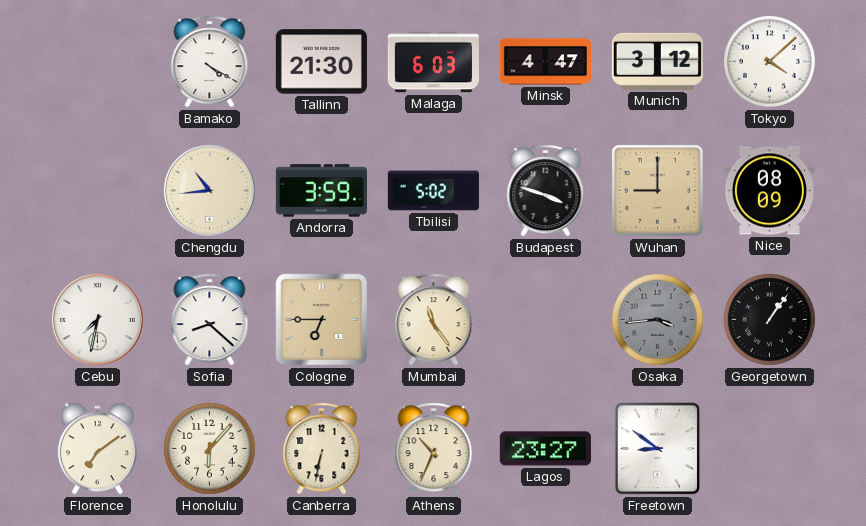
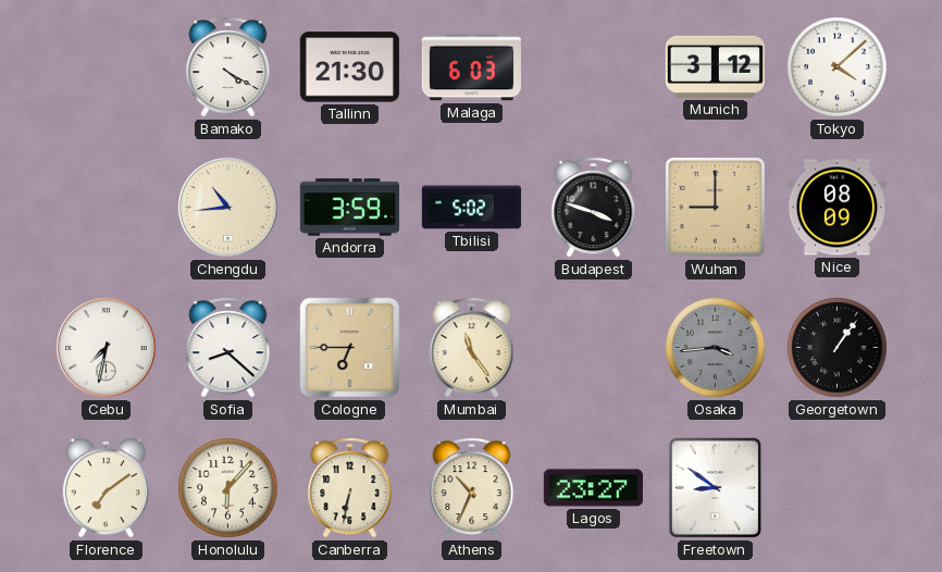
Minsk: 4:47 -> none (545, 62)
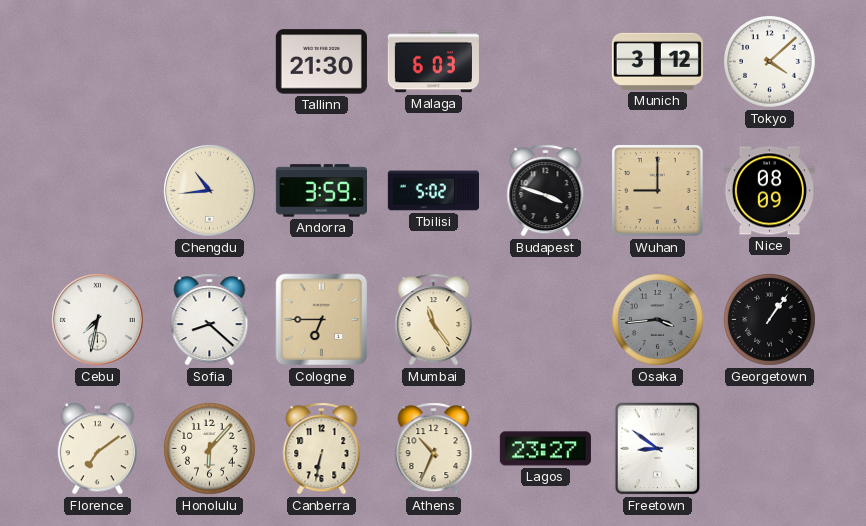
Bamako: 4:20 -> none (228, 67)
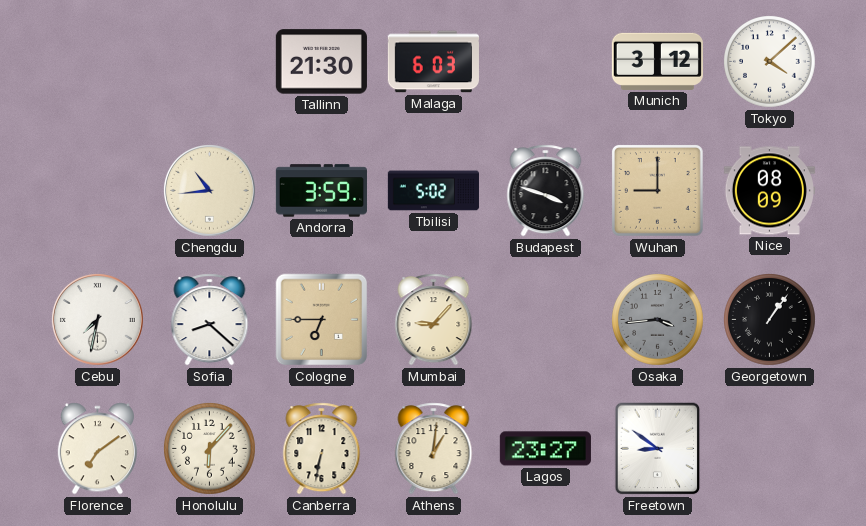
Mumbai: 11:24 -> 9:07 (434, 320)
Athens: 10:34 -> 1:01 (434, 449)
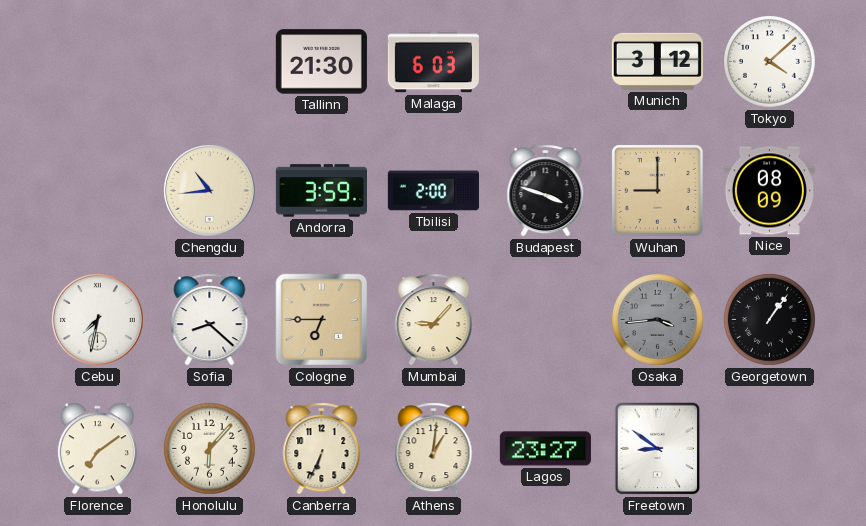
Tbilisi: 5:02 -> 2:00 (433, 191)
Canberra: 6:32 -> 6:34 (322, 449)
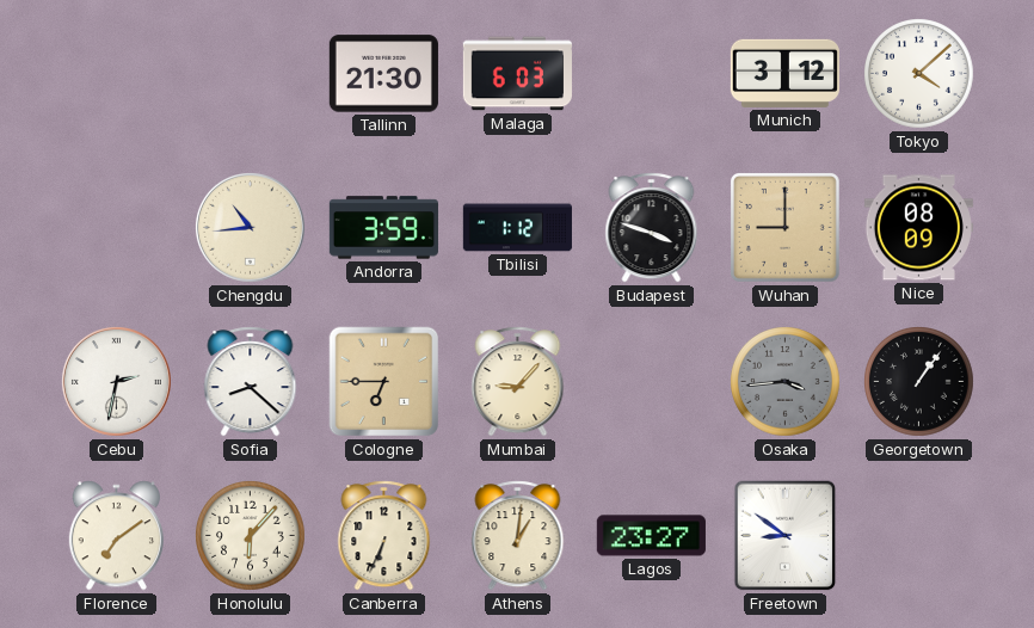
Tbilisi: 2:00 -> 1:12 (517, 228)
Cebu: 7:32 -> 2:32 (116, 381)
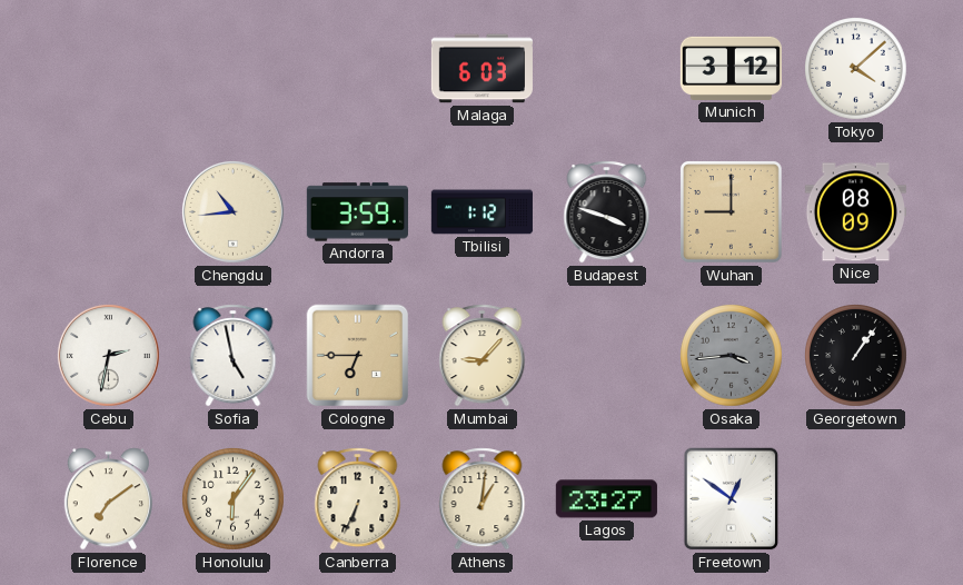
Tallinn: 21:30 -> none (383, 74)
Sofia: 8:22 -> 4:58 (234, 356)
Honolulu: 6:07 -> 6:06 (234, 499)
Freetown: 8:51 -> 12:51 (732, 499)
